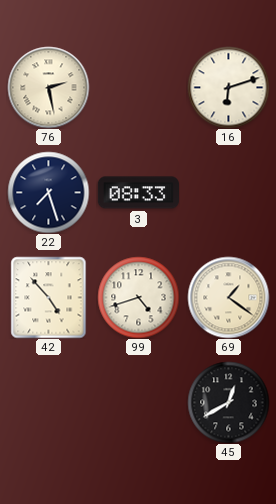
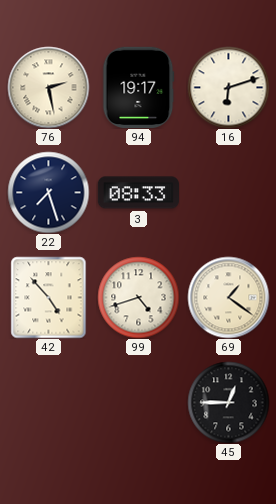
94: none -> 19:17 (138, 87)
45: 12:40 -> 12:45 (228, 402)
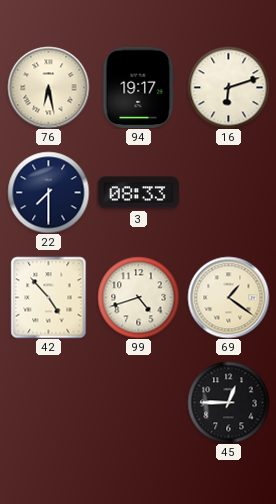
76: 2:28 -> 6:28 (48, 87)
22: 7:27 -> 7:30 (48, 192)
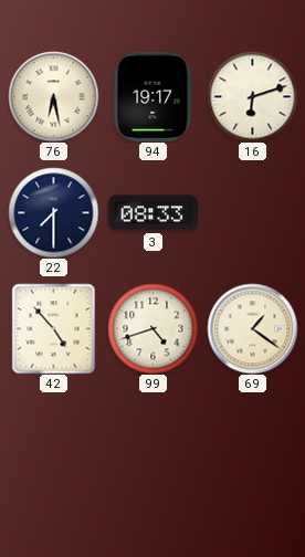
45: 12:45 -> none (228, 402)
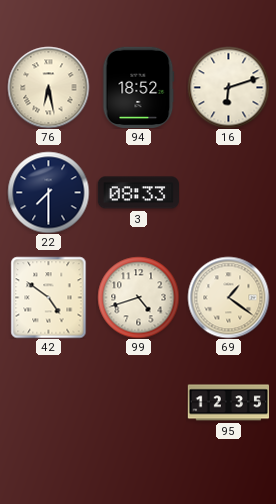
94: 19:17 -> 18:52 (138, 87)
42: 4:53 -> 4:51 (49, 297)
95: none -> 12:35 (228, 403)
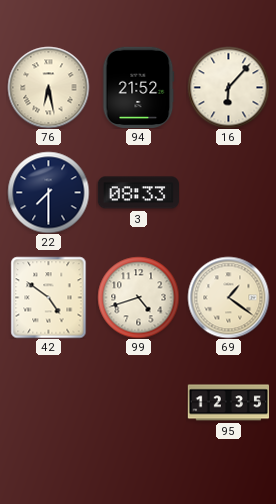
94: 18:52 -> 21:52 (138, 87)
16: 6:12 -> 6:07 (228, 87)
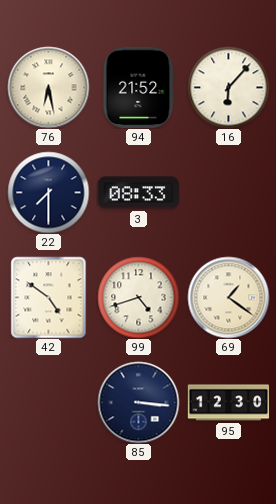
85: none -> 3:16 (138, 402)
95: 12:35 -> 12:30 (228, 403)
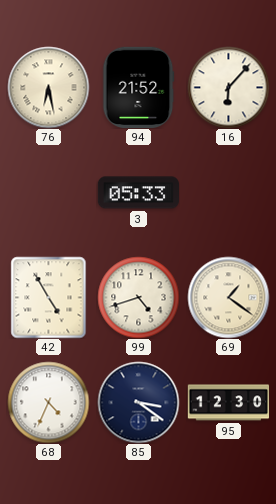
22: 7:30 -> none (48, 192)
3: 08:33 -> 05:33 (138, 193)
42: 4:51 -> 4:55 (49, 297)
68: none -> 4:34 (48, 402)
85: 3:16 -> 3:21 (138, 402)
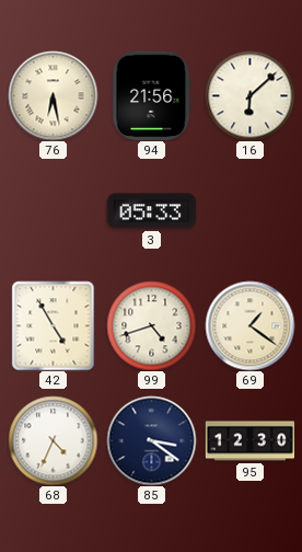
94: 21:52 -> 21:56 (151, 95)
16: 6:07 -> 6:08 (249, 95)
